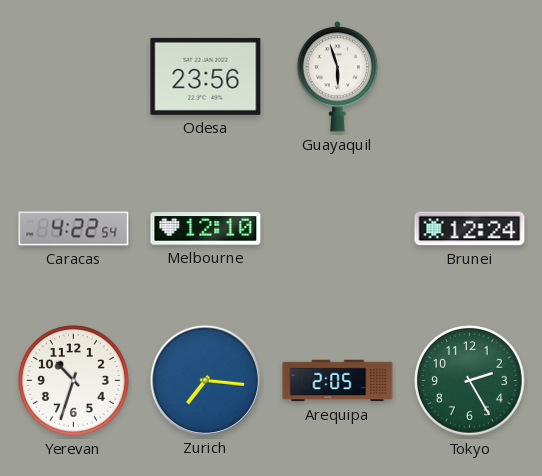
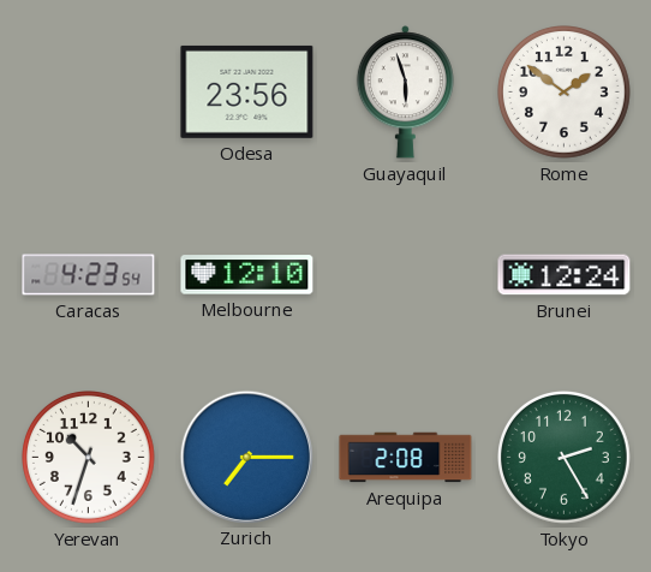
Rome: none -> 1:51 (565, 93)
Caracas: 4:22 -> 4:23 (89, 275)
Zurich: 7:16 -> 7:15 (246, 457)
Arequipa: 2:05 -> 2:08 (406, 458)
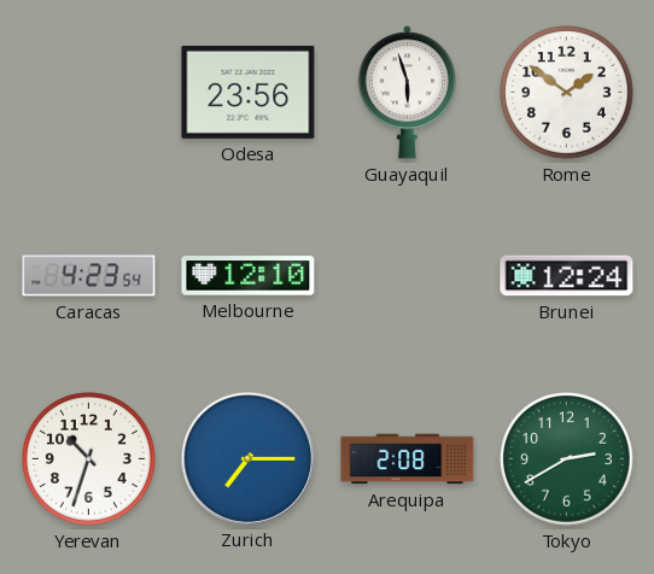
Tokyo: 2:25 -> 2:40 (567, 459)
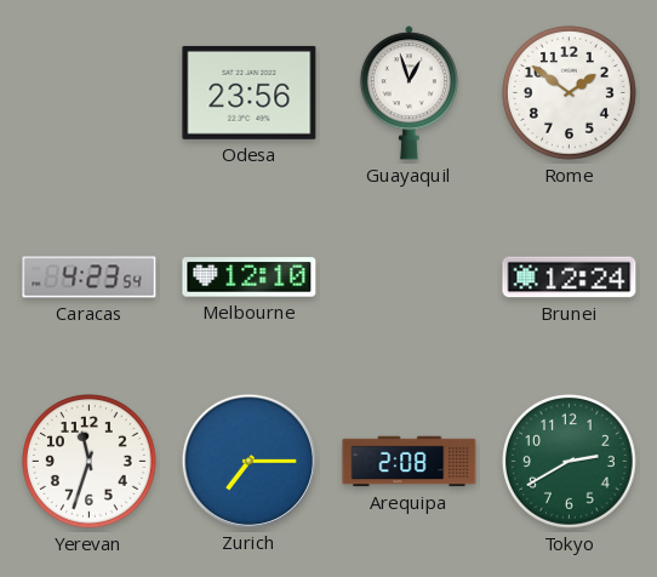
Guayaquil: 5:57 -> 12:57 (409, 93)
Yerevan: 10:33 -> 11:33 (90, 462)
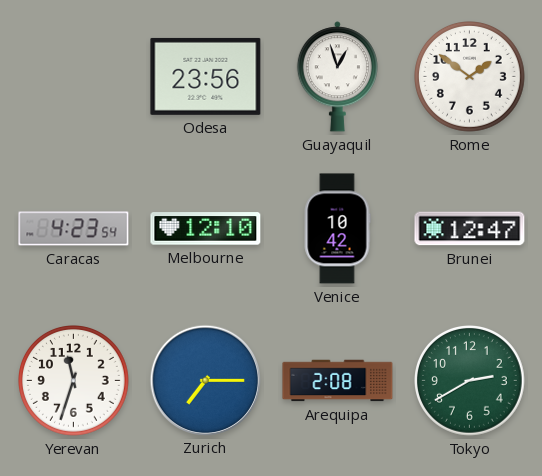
Venice: none -> 10:42 (337, 229)
Brunei: 12:24 -> 12:47 (470, 229)
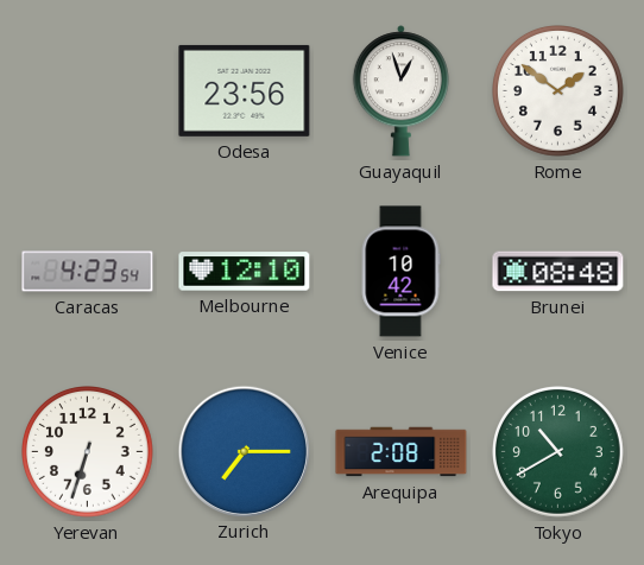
Brunei: 12:47 -> 08:48 (558, 272)
Yerevan: 11:33 -> 6:33 (88, 452)
Tokyo: 2:40 -> 10:40 (558, 452)
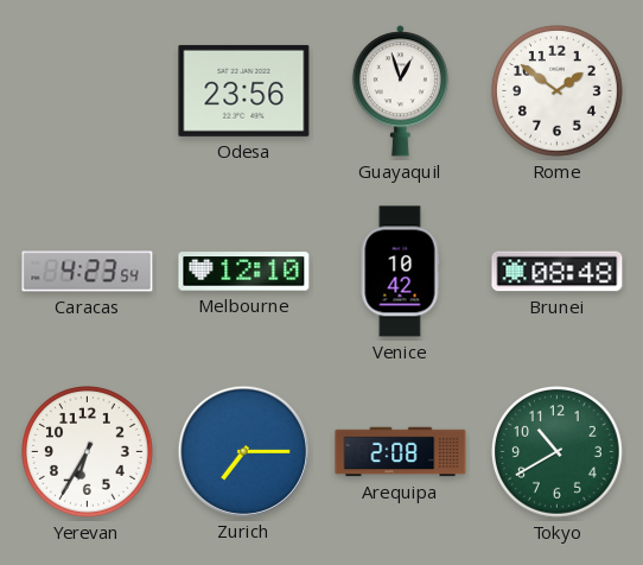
Yerevan: 6:33 -> 6:35 (88, 452)
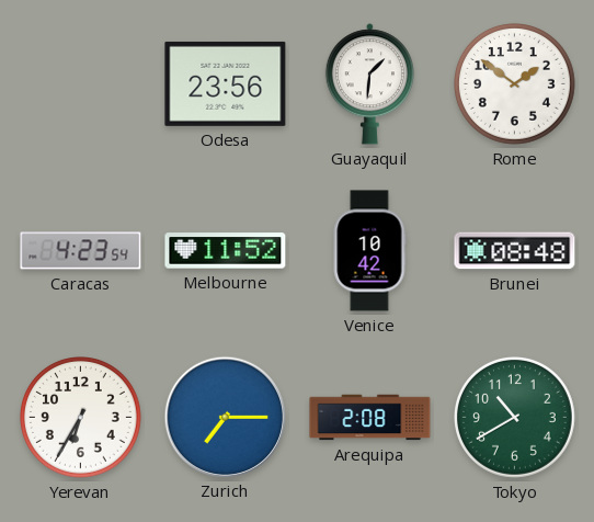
Guayaquil: 12:57 -> 1:31 (369, 84)
Melbourne: 12:10 -> 11:52 (226, 251)
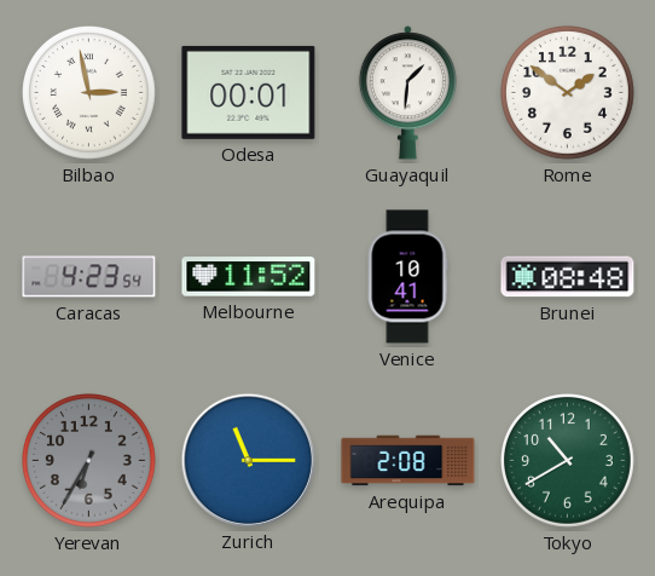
Bilbao: none -> 2:58 (89, 93)
Odesa: 23:56 -> 00:01 (249, 92)
Venice: 10:42 -> 10:41 (407, 277)
Yerevan dial: white -> grey (89, 461)
Zurich: 7:15 -> 11:15 (248, 460)
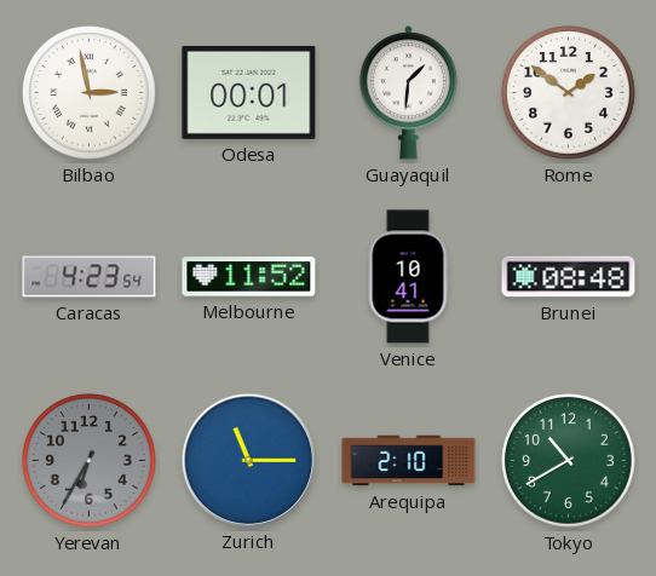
Arequipa: 2:08 -> 2:10 (409, 461)
